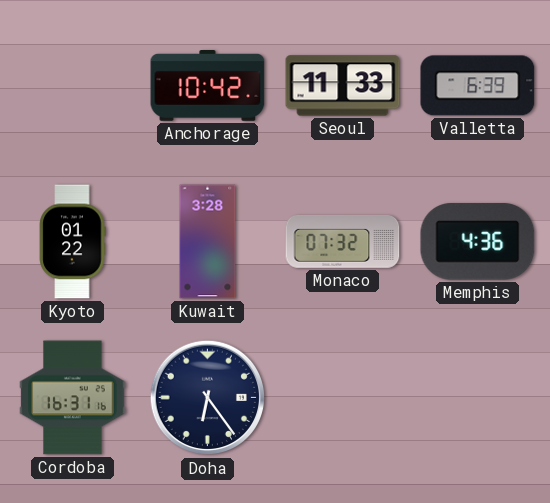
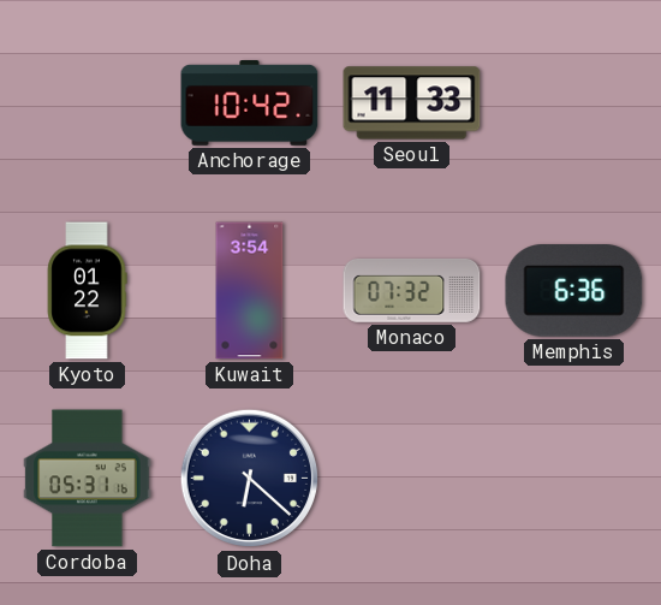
Valletta: 6:39 -> none (478, 86)
Kuwait: 3:28 -> 3:54 (250, 291)
Memphis: 4:36 -> 6:36 (574, 291)
Cordoba: 16:31 -> 05:31 (88, 479)
Doha: 6:24 -> 6:22 (250, 479)
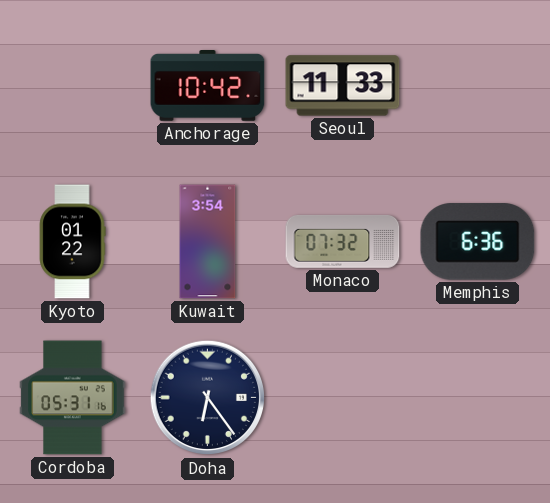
Doha: 6:22 -> 6:24 (208, 398)
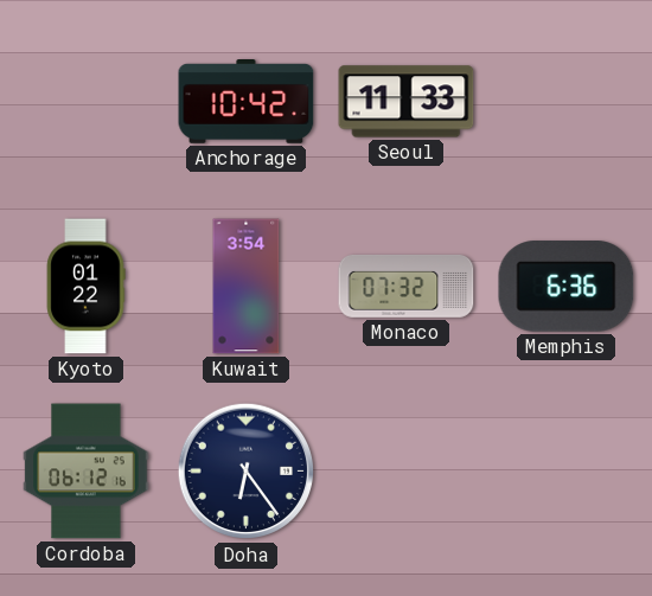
Cordoba: 05:31 -> 06:12 (87, 472)
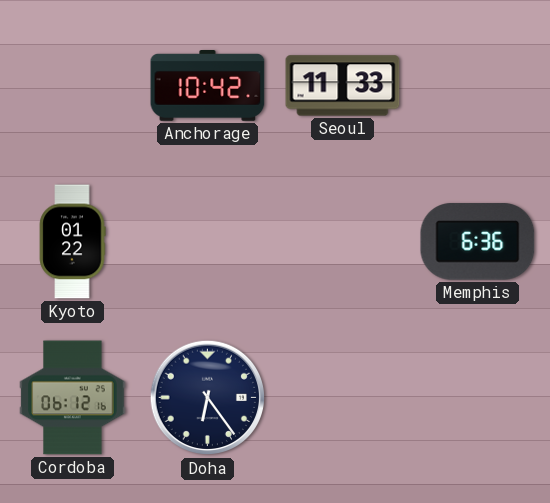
Kuwait: 3:54 -> none (247, 287)
Monaco: 07:32 -> none (407, 286)
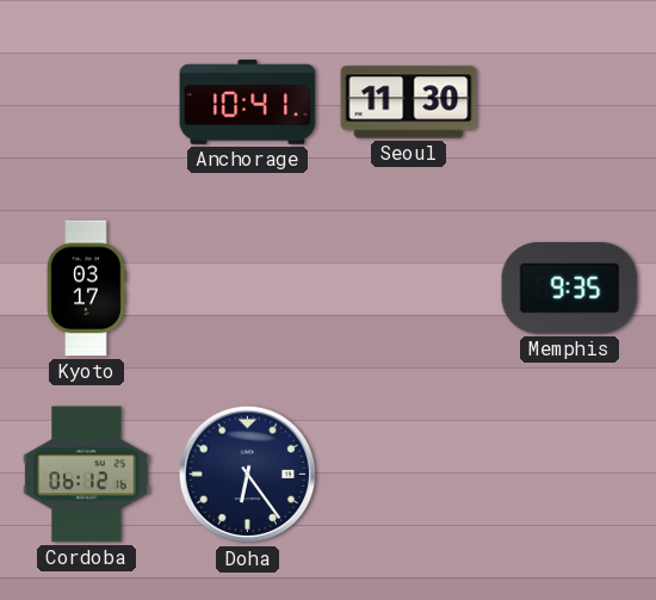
Anchorage: 10:42 -> 10:41 (248, 103)
Seoul: 11:33 -> 11:30 (409, 103)
Kyoto: 01:22 -> 03:17 (86, 289)
Memphis: 6:36 -> 9:35 (570, 289)
